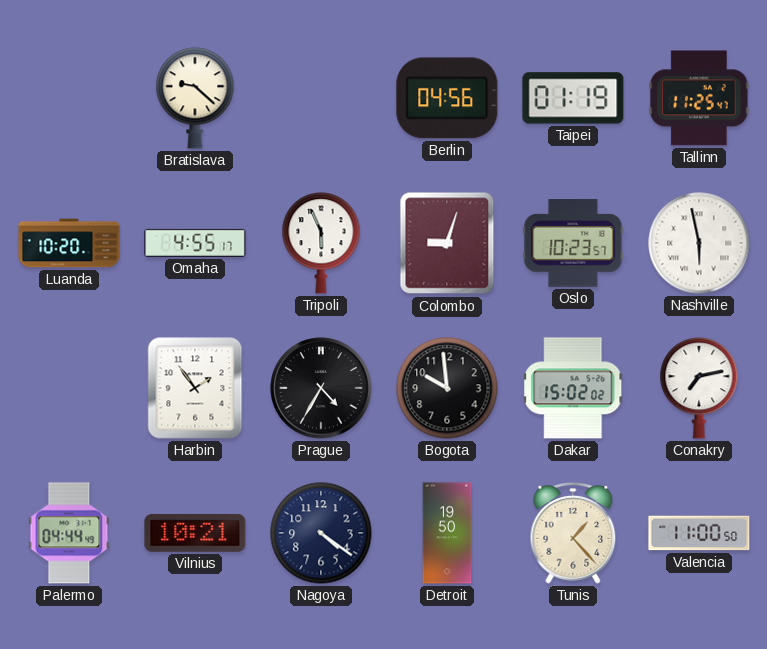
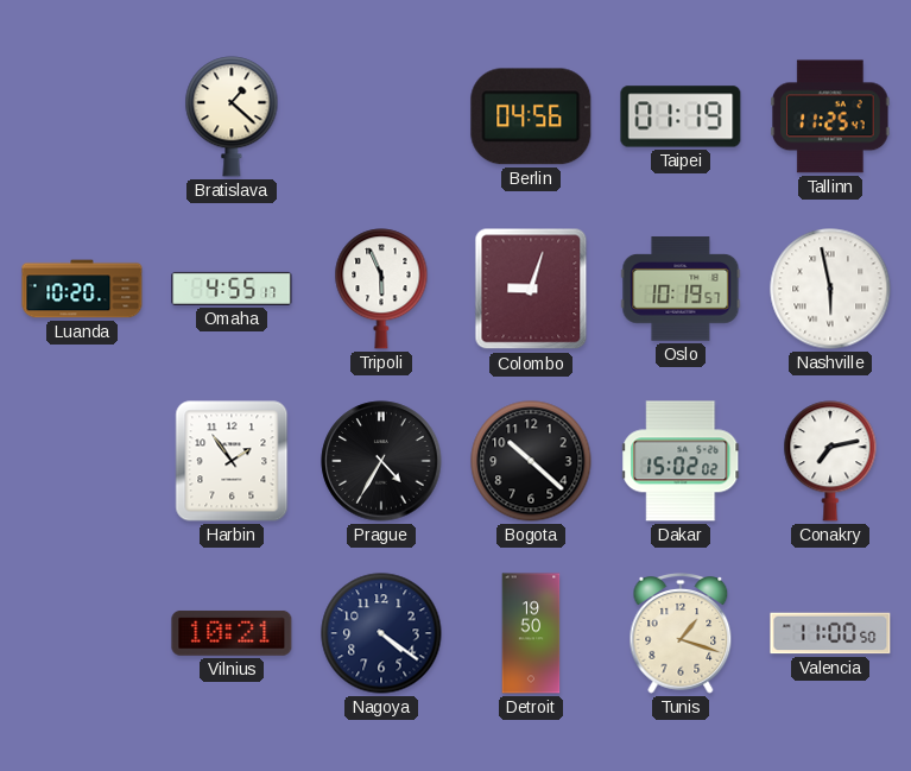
Bratislava: 9:22 -> 1:22 (232, 116)
Oslo: 10:23 -> 10:19 (681, 289)
Bogota: 9:59 -> 10:22 (531, 461)
Palermo: 04:44 -> none (69, 533)
Tunis: 1:23 -> 1:18 (681, 633)
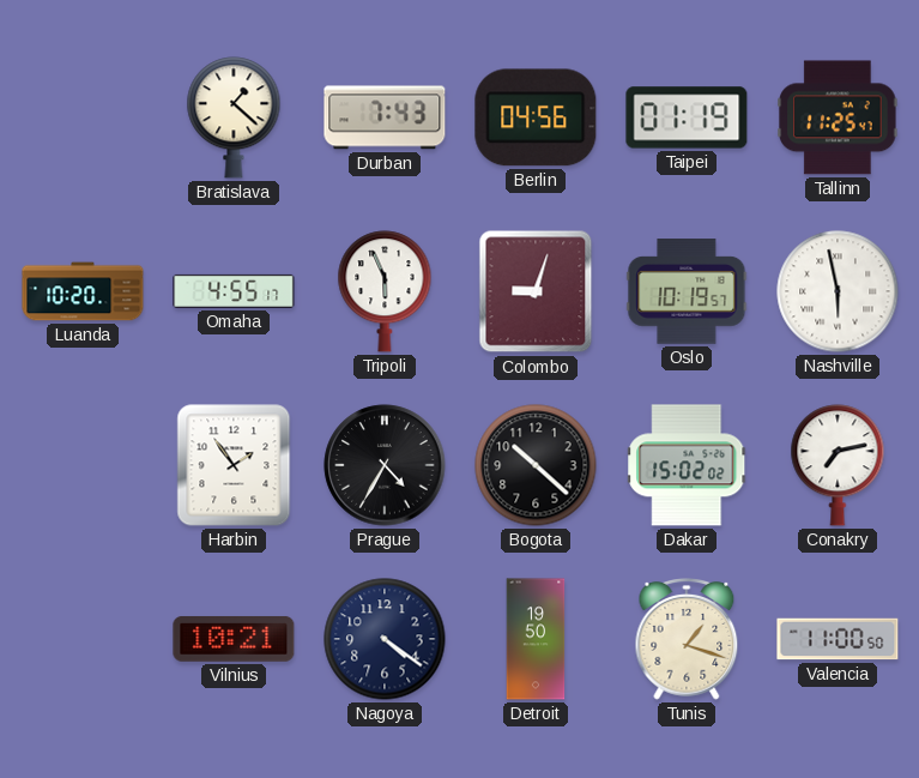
Durban: none -> 7:43 (385, 117)
